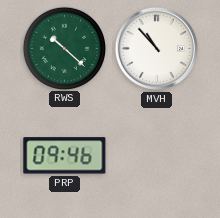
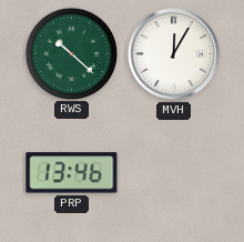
MVH: 10:53 -> 12:05 (173, 53)
PRP: 09:46 -> 13:46 (72, 173)
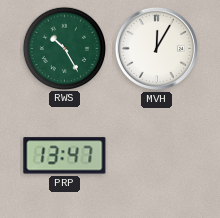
RWS: 10:22 -> 10:25 (64, 48)
PRP: 13:46 -> 13:47 (65, 156)
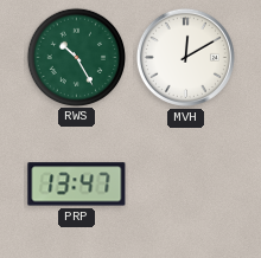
MVH: 12:05 -> 12:10 (185, 57)
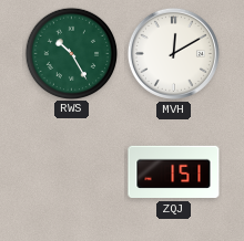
PRP: 13:47 -> none (77, 185)
ZQJ: none -> 1:51 (174, 172)
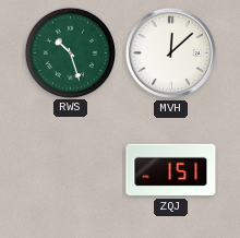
RWS: 10:25 -> 10:27 (70, 52)
MVH: 12:10 -> 12:08 (170, 52)
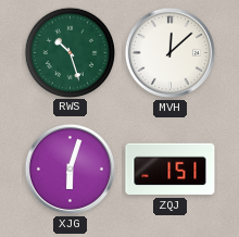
XJG: none -> 6:03 (70, 169)
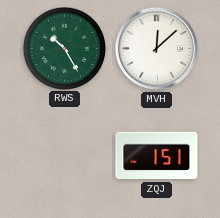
RWS: 10:27 -> 10:25 (64, 48)
XJG: 6:03 -> none (70, 169)
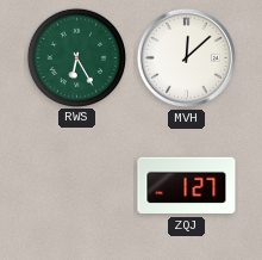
RWS: 10:25 -> 6:25 (76, 57)
ZQJ: 1:51 -> 1:27 (187, 186)
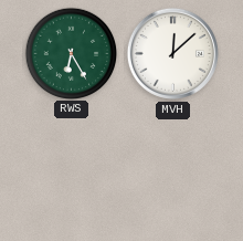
ZQJ: 1:27 -> none (187, 186)
